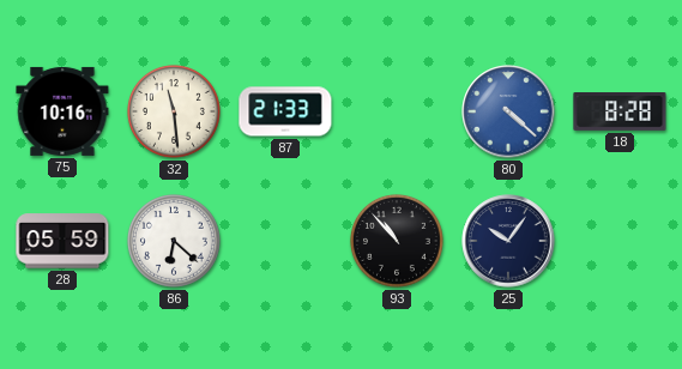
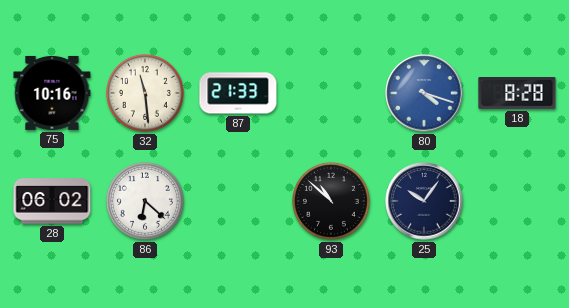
80: 4:22 -> 4:18 (424, 93)
28: 05:59 -> 06:02 (52, 201)
93: 10:53 -> 10:52 (331, 201)
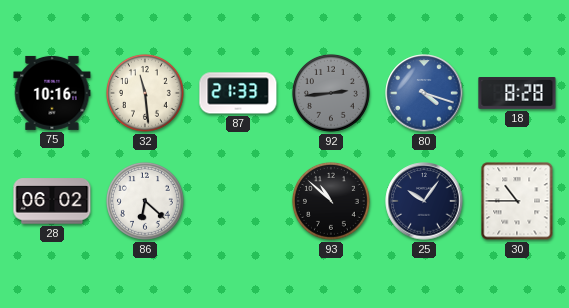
92: none -> 2:44 (331, 93)
30: none -> 10:45 (517, 201)
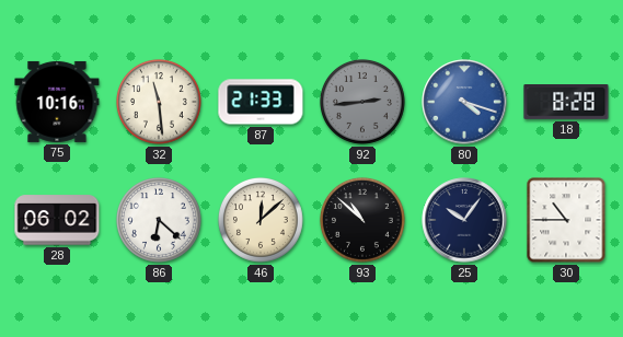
46: none -> 12:08 (261, 220)
